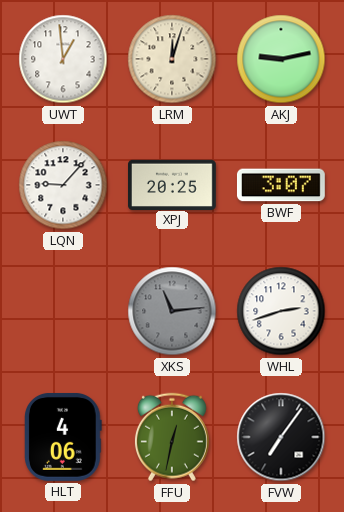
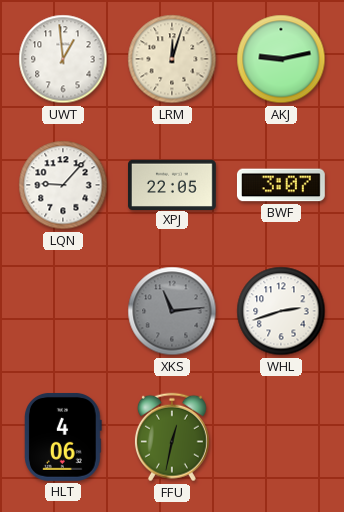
XPJ: 20:25 -> 22:05 (173, 184)
FVW: 7:06 -> none (281, 437)
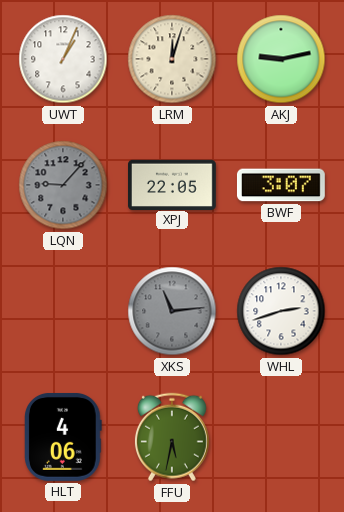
UWT: 12:59 -> 1:04 (63, 59)
LQN dial: white -> grey (63, 185)
FFU: 12:32 -> 5:32 (172, 437)
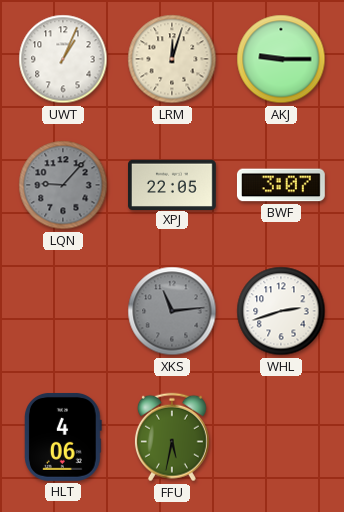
AKJ: 9:13 -> 9:15 (281, 59)
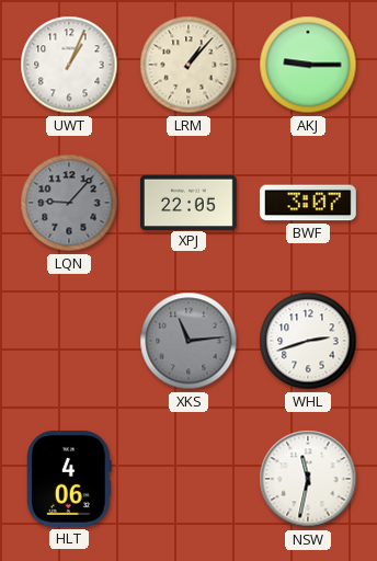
LRM: 12:03 -> 1:07 (188, 65)
FFU: 5:32 -> none (172, 437)
NSW: none -> 11:32 (308, 479)
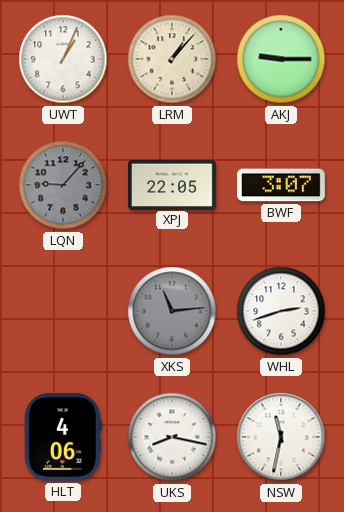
UKS: none -> 8:17 (172, 437)
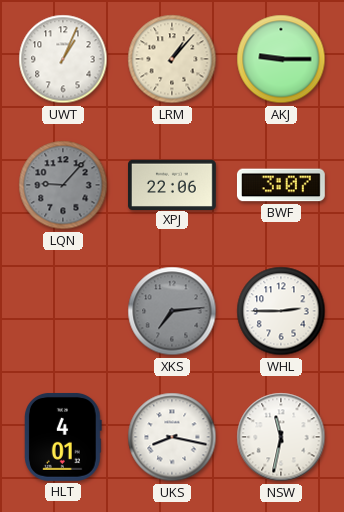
XPJ: 22:05 -> 22:06 (173, 184)
XKS: 11:14 -> 7:14 (172, 311)
WHL: 2:42 -> 2:45 (281, 311)
HLT: 4:06 -> 4:01 (64, 437)
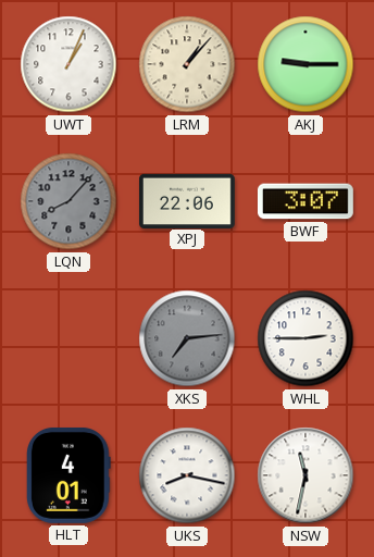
LQN: 9:07 -> 8:07 (68, 201)
